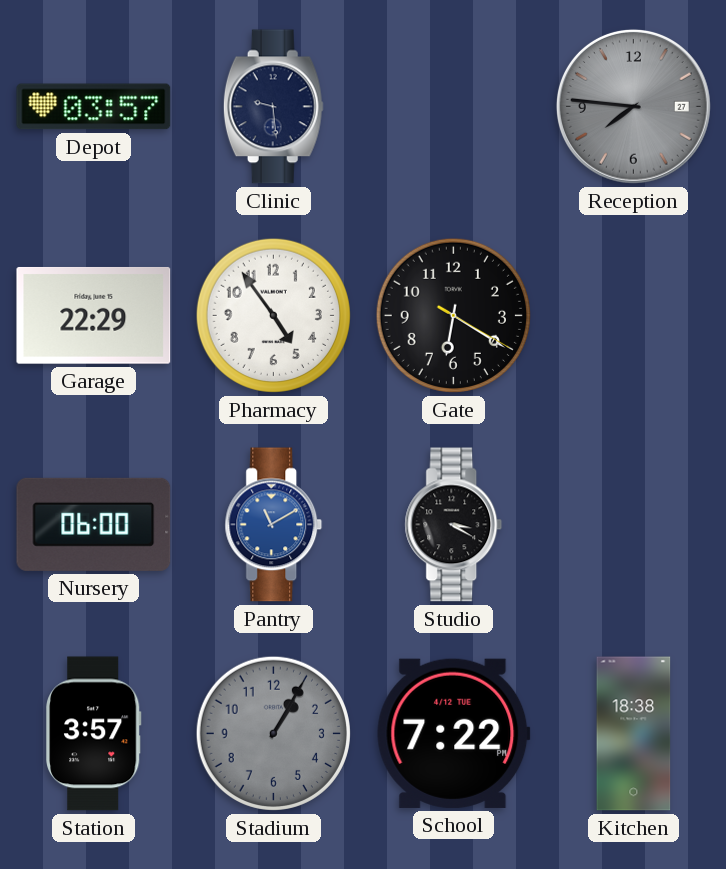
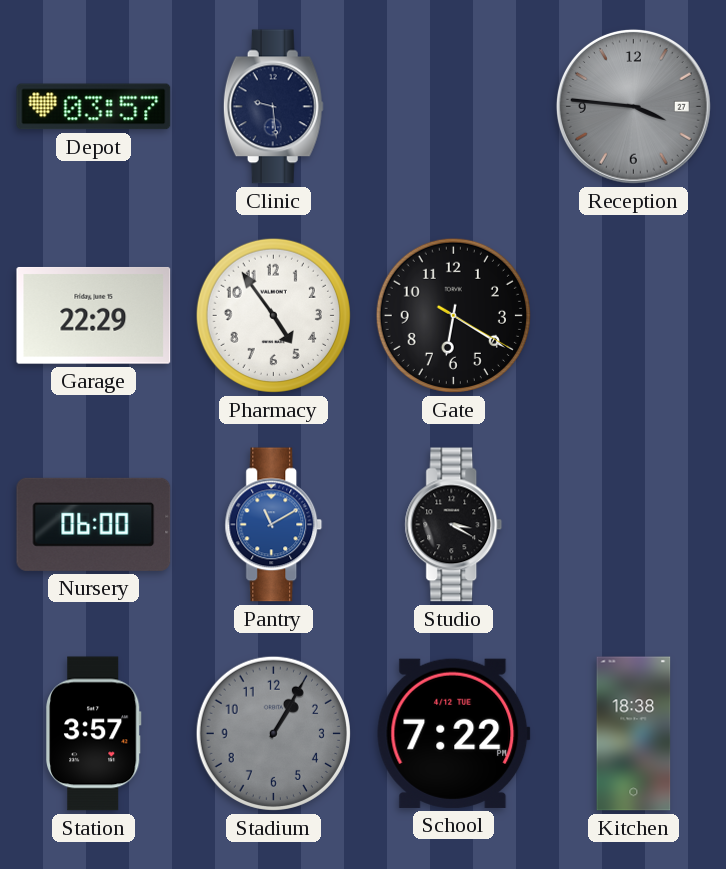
Reception: 7:46 -> 3:46 (633, 106)
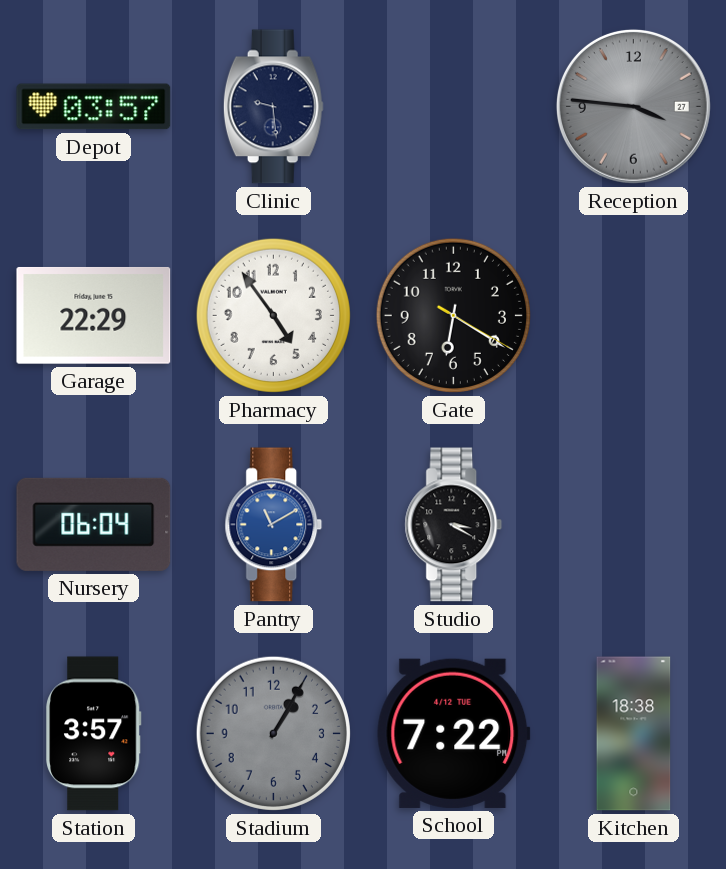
Nursery: 06:00 -> 06:04 (94, 524)
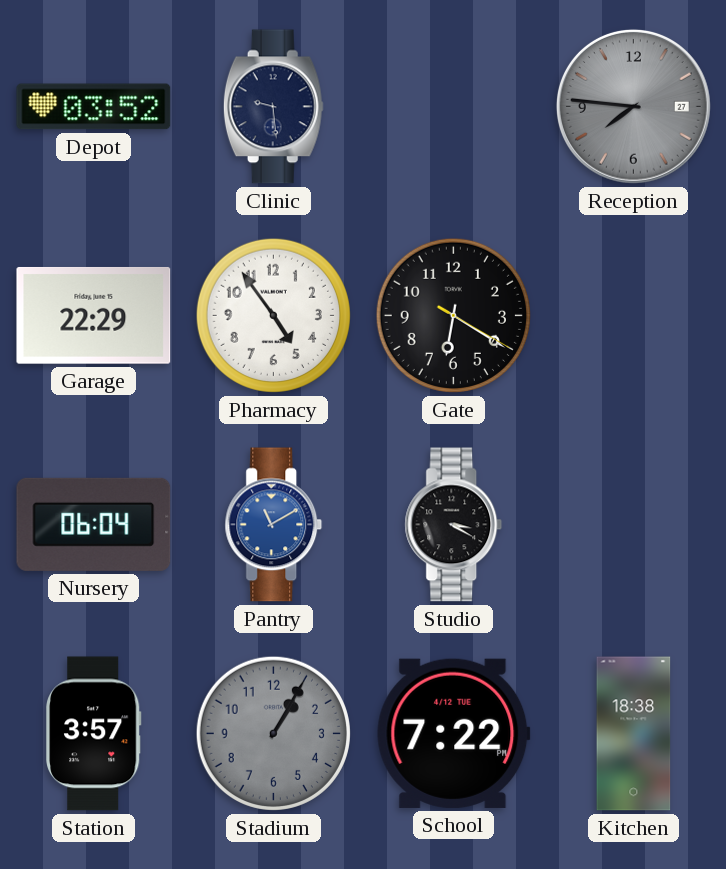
Depot: 03:57 -> 03:52 (94, 107)
Reception: 3:46 -> 7:46 (633, 106)
